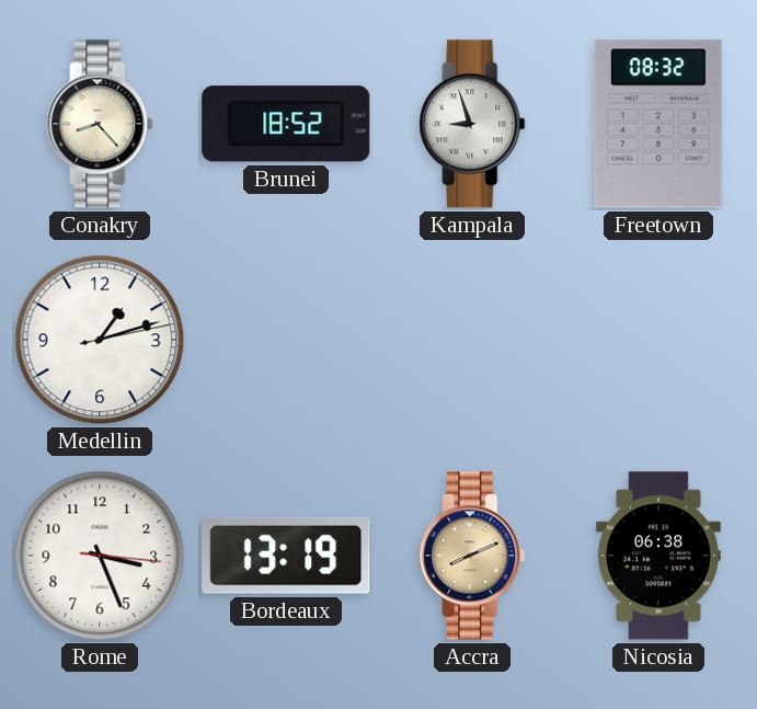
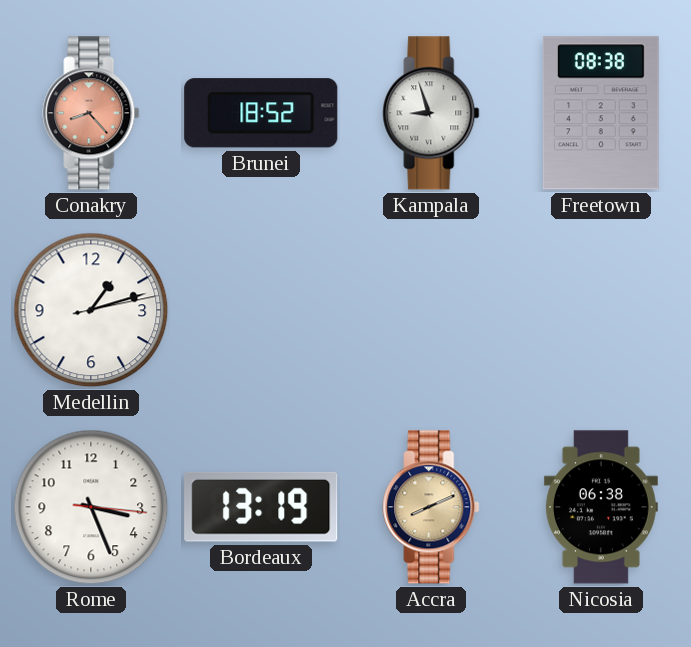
Conakry dial: cream -> salmon (91, 113)
Freetown: 08:32 -> 08:38 (601, 113)
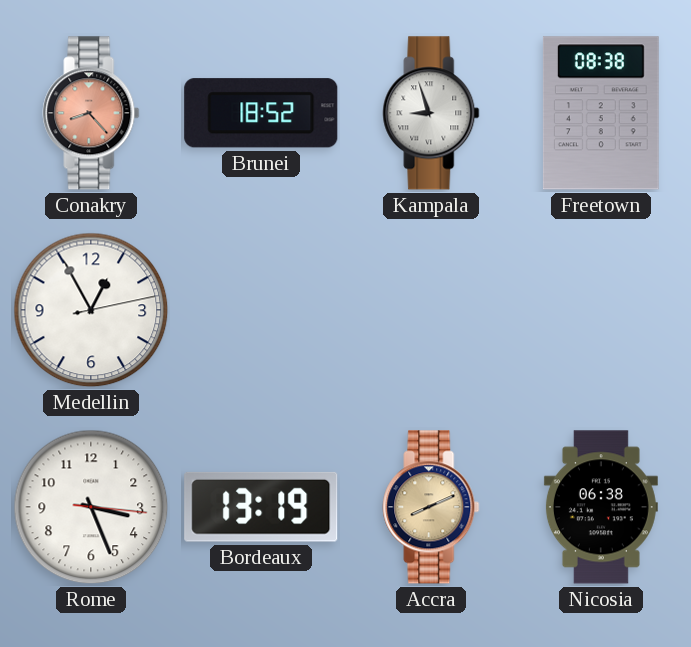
Medellin: 1:12 -> 12:55 (91, 310)
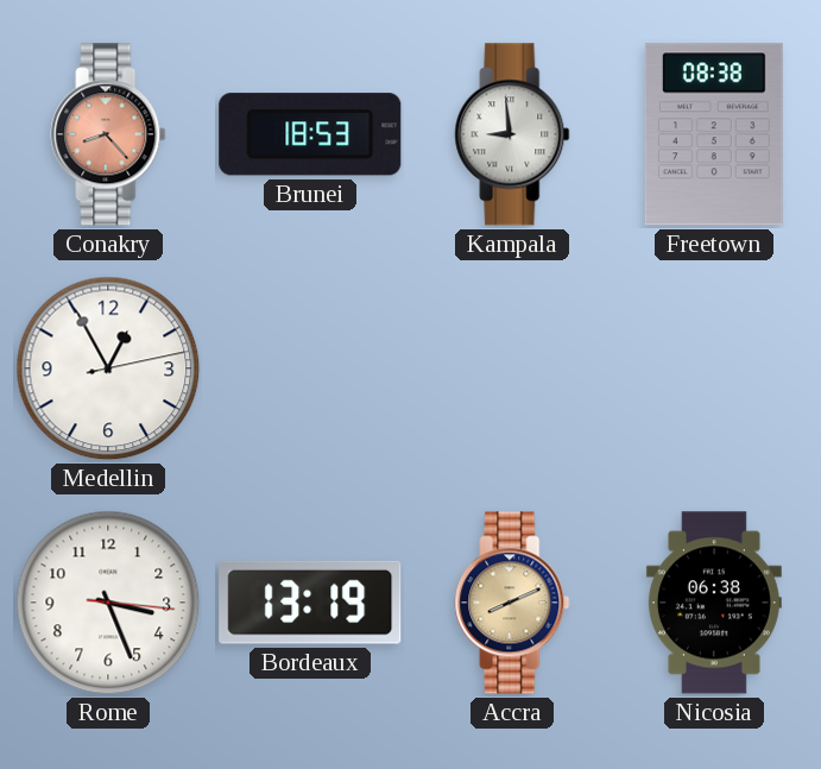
Brunei: 18:52 -> 18:53 (310, 134)
Kampala: 8:57 -> 8:59 (512, 134)
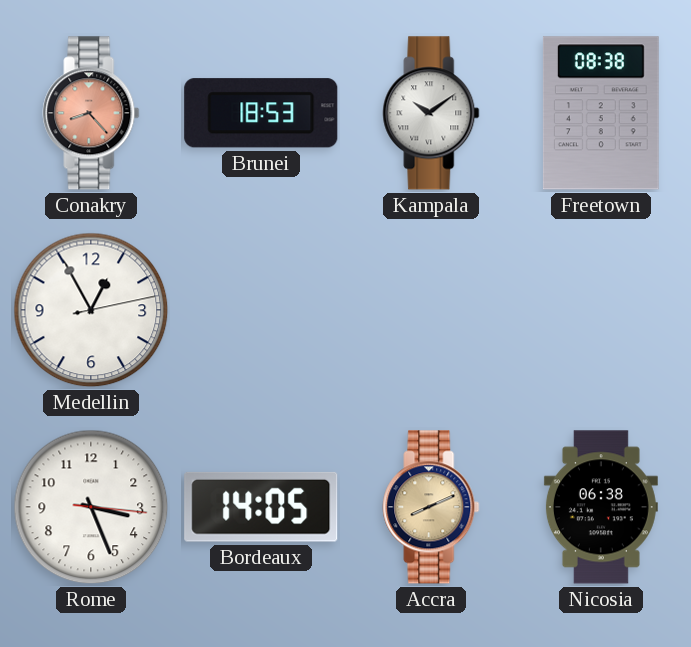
Kampala: 8:59 -> 10:09 (431, 113)
Bordeaux: 13:19 -> 14:05 (261, 507)
